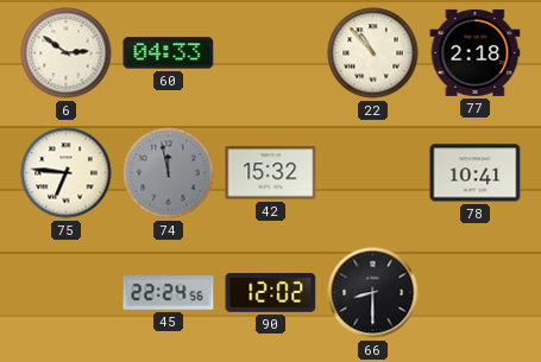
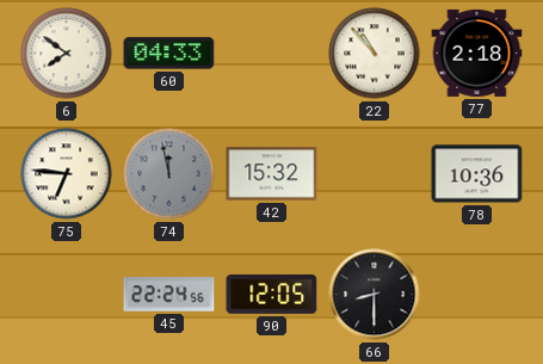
6: 2:51 -> 7:51 (67, 54)
78: 10:41 -> 10:36 (477, 174)
90: 12:02 -> 12:05 (272, 294)
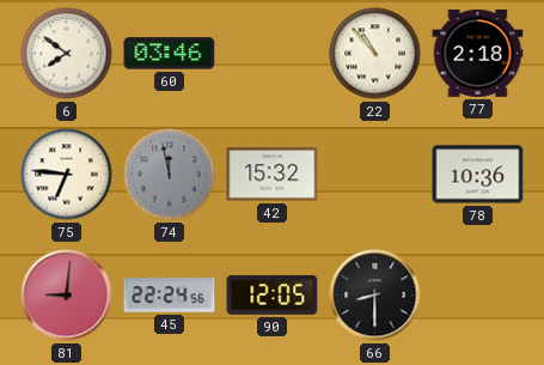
60: 04:33 -> 03:46 (170, 54)
81: none -> 9:01 (67, 296)
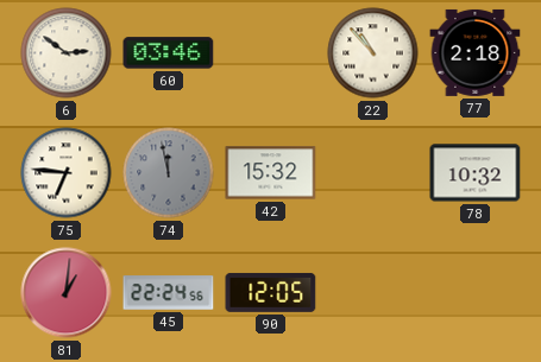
6: 7:51 -> 2:51 (67, 53)
78: 10:36 -> 10:32 (476, 173)
81: 9:01 -> 1:01 (67, 293)
66: 8:30 -> none (375, 296)
